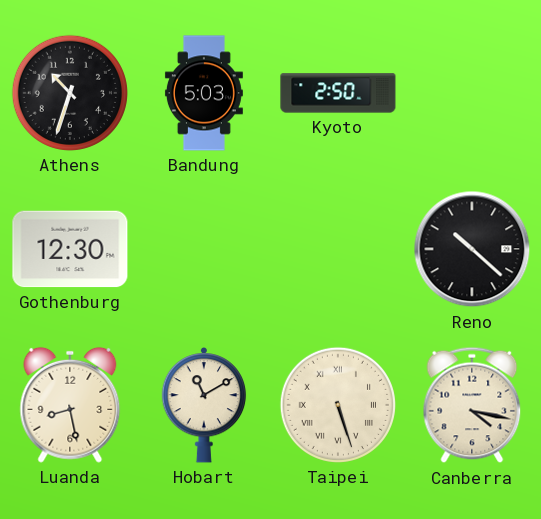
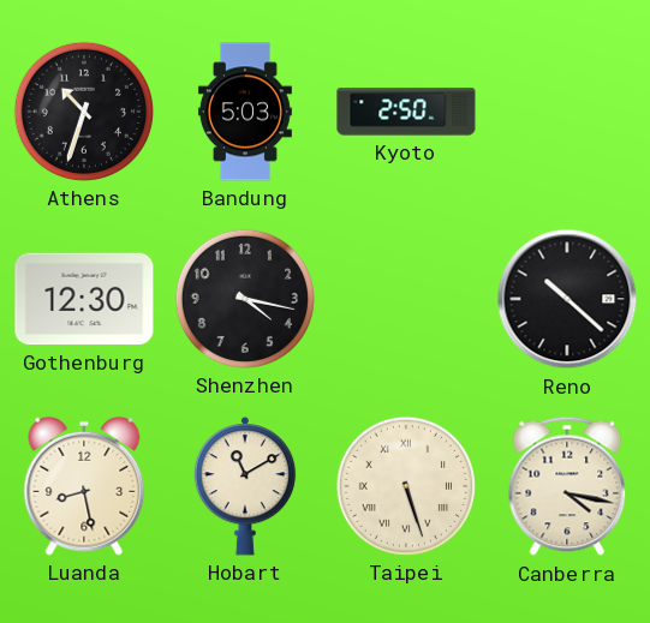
Shenzhen: none -> 4:17 (245, 299)
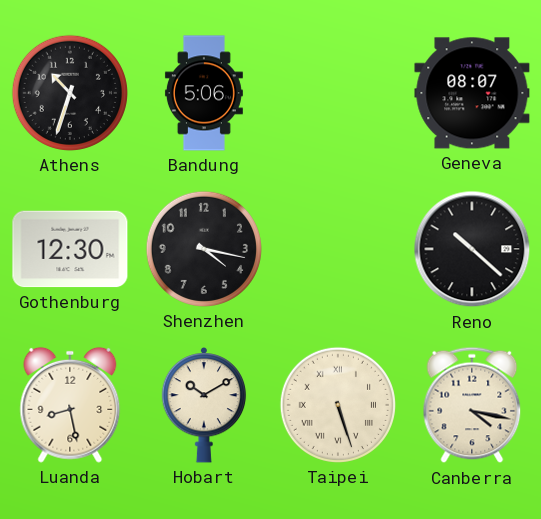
Bandung: 5:03 -> 5:06 (204, 93)
Kyoto: 2:50 -> none (406, 112)
Geneva: none -> 08:07 (472, 93)
Hobart: 11:10 -> 10:10 (204, 406)
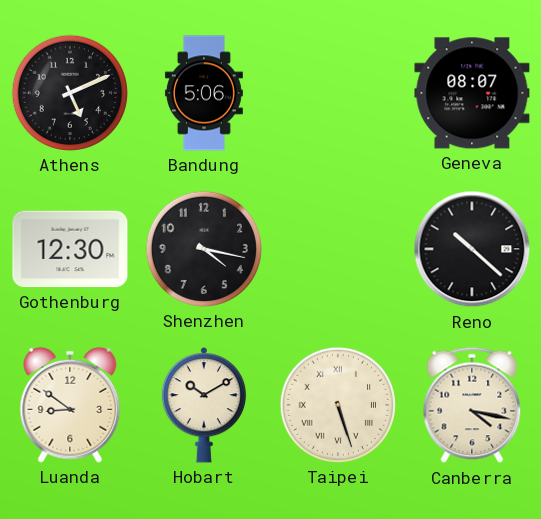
Athens: 10:33 -> 5:11 (70, 93)
Luanda: 8:28 -> 8:51 (70, 405)
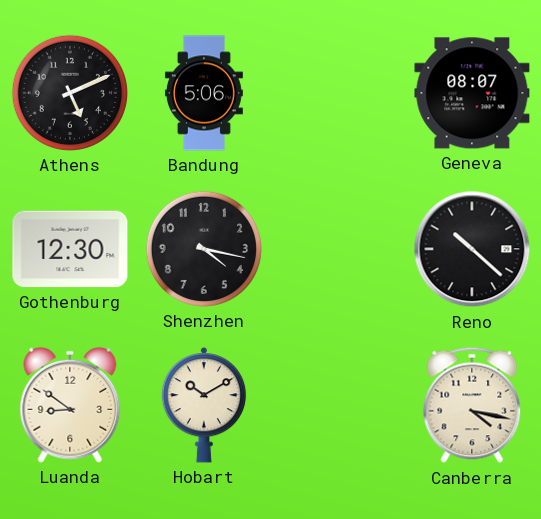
Taipei: 5:27 -> none (338, 405)
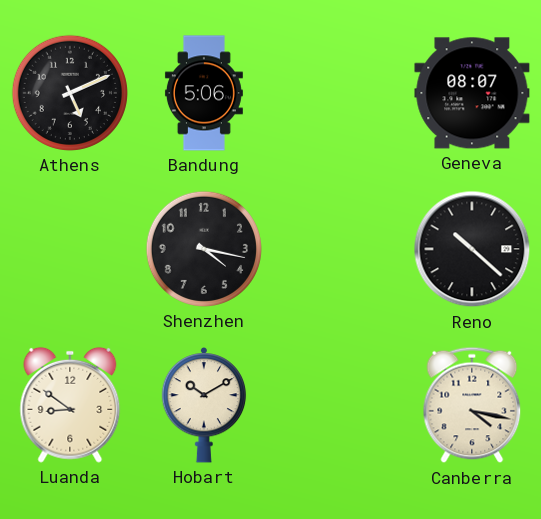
Gothenburg: 12:30 -> none (70, 249)
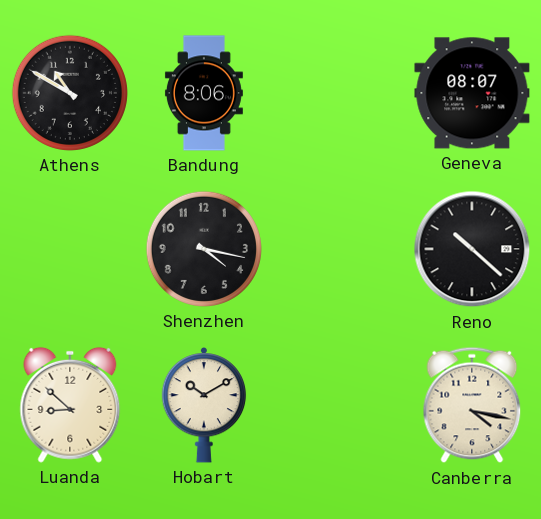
Athens: 5:11 -> 10:50 (70, 93)
Bandung: 5:06 -> 8:06 (204, 93)
Luanda: 8:51 -> 8:52 (70, 405)
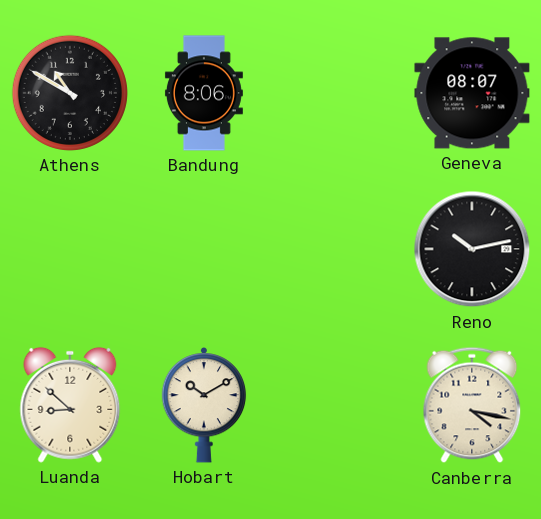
Shenzhen: 4:17 -> none (204, 249)
Reno: 10:22 -> 10:13 (472, 249)
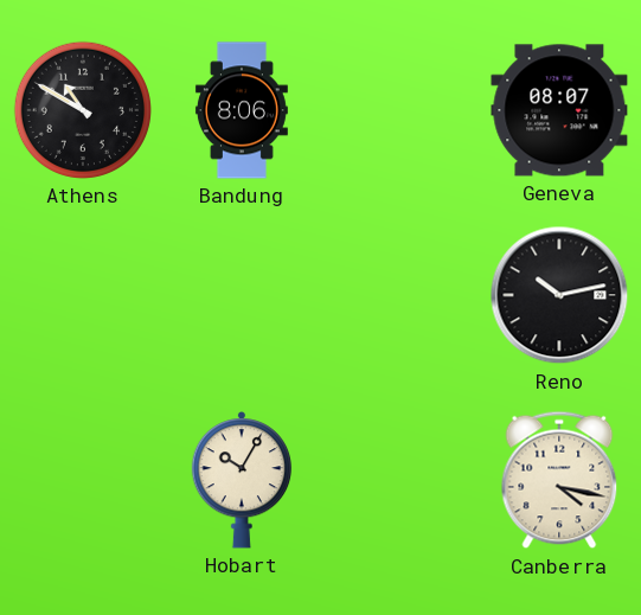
Luanda: 8:52 -> none (70, 405)
Hobart: 10:10 -> 10:05 (242, 481)
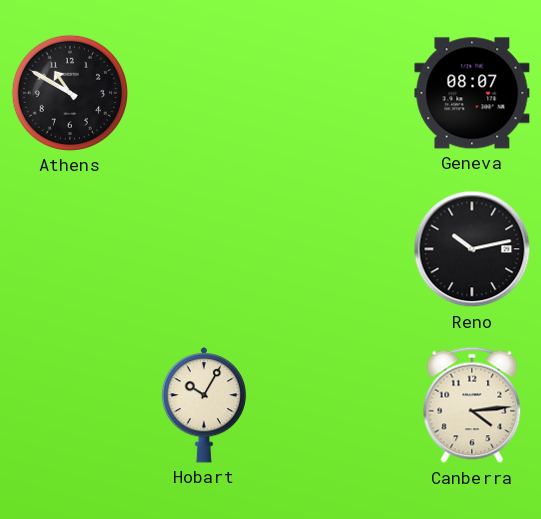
Bandung: 8:06 -> none (242, 110)
Canberra: 4:17 -> 4:14 (472, 405)
